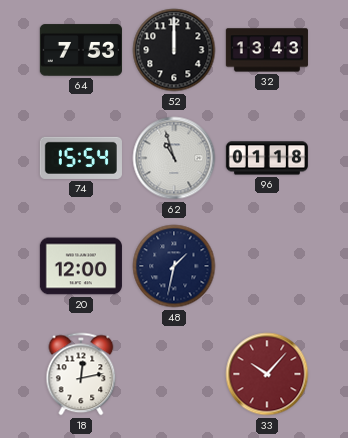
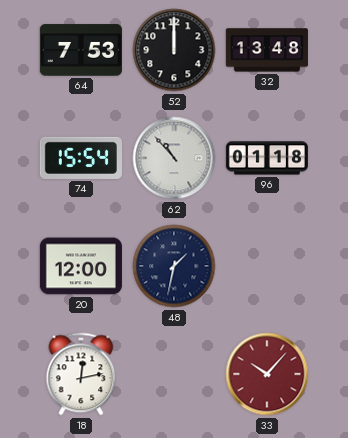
32: 13:43 -> 13:48 (267, 50)
62: 10:57 -> 10:53 (174, 158)
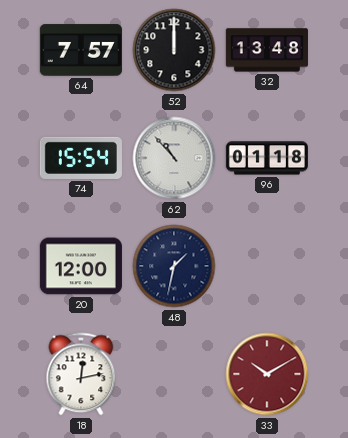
64: 7:53 -> 7:57 (81, 50)
33: 10:07 -> 10:10 (267, 374)
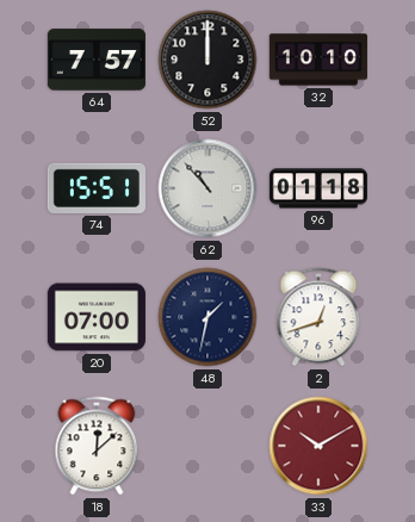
32: 13:48 -> 10:10 (318, 60)
74: 15:54 -> 15:51 (97, 188)
20: 12:00 -> 07:00 (97, 317)
2: none -> 12:42 (318, 317)
18: 12:13 -> 12:08 (97, 446)
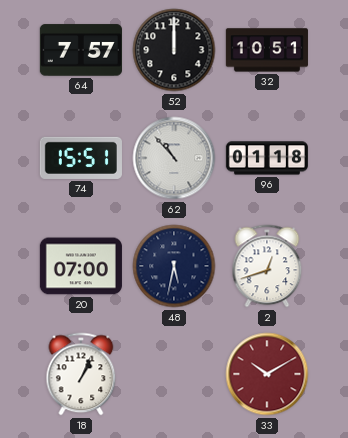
32: 10:10 -> 10:51 (267, 50)
48: 1:32 -> 5:32 (174, 266)
18: 12:08 -> 1:04 (81, 374)
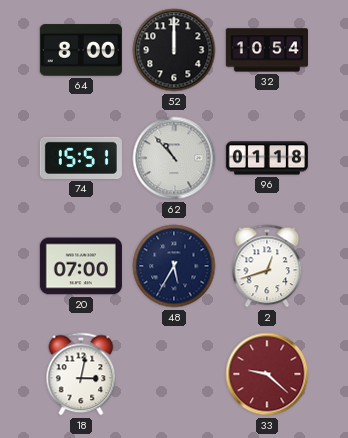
64: 7:57 -> 8:00 (81, 50)
32: 10:51 -> 10:54 (267, 50)
48: 5:32 -> 5:35 (174, 266)
18: 1:04 -> 3:02 (81, 374)
33: 10:10 -> 9:22 (267, 374)
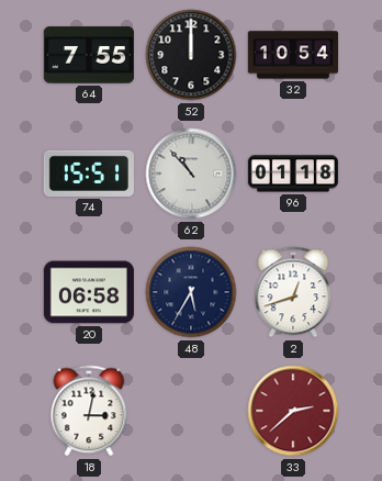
64: 8:00 -> 7:55 (89, 55)
20: 07:00 -> 06:58 (89, 292)
33: 9:22 -> 2:38 (293, 411)
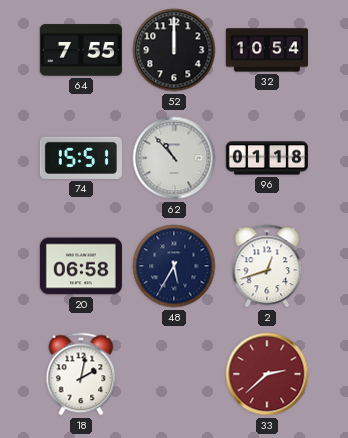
18: 3:02 -> 2:02 (81, 374)
